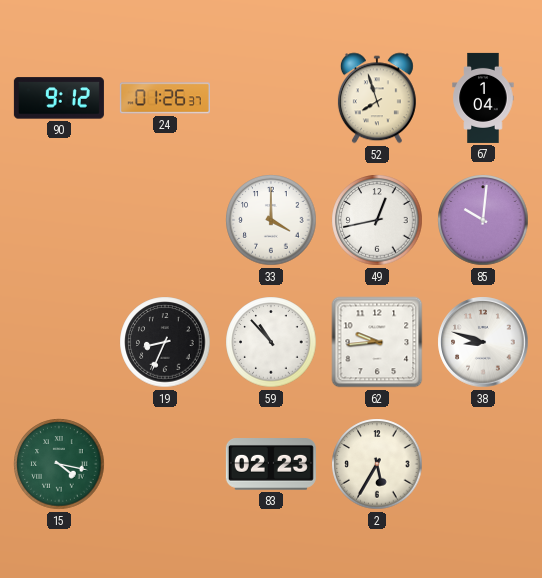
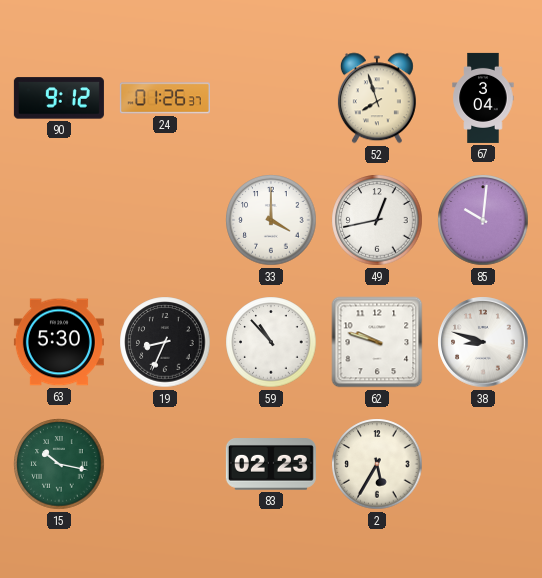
67: 1:04 -> 3:04 (483, 98)
63: none -> 5:30 (59, 342)
62: 9:44 -> 9:48 (377, 342)
15: 4:17 -> 10:17 (59, 464)
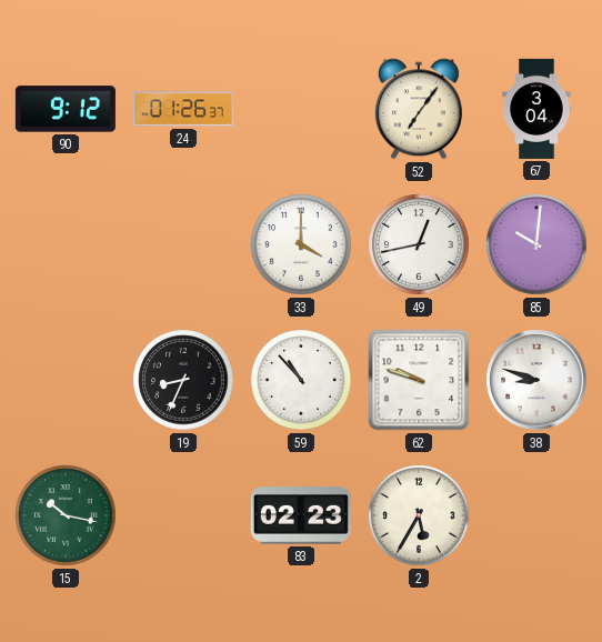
52: 7:57 -> 7:06 (419, 109)
63: 5:30 -> none (59, 342)
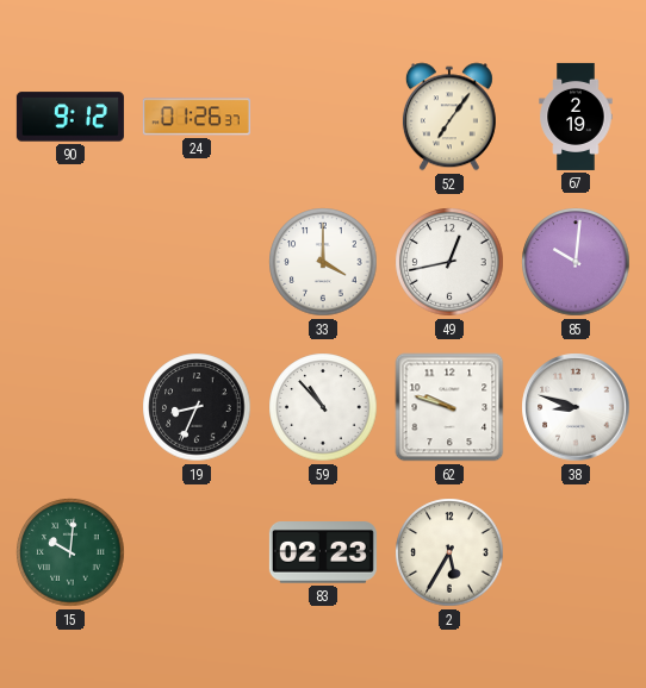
67: 3:04 -> 2:19 (576, 117)
15: 10:17 -> 10:01 (70, 552)
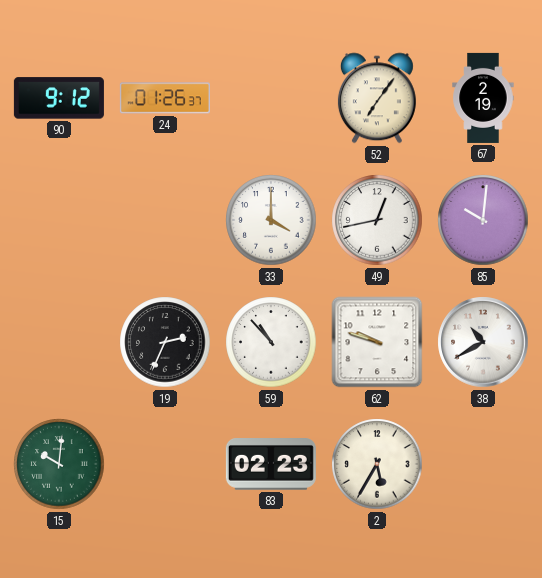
19: 8:34 -> 2:34 (165, 342)
38: 8:48 -> 10:40 (483, 342)
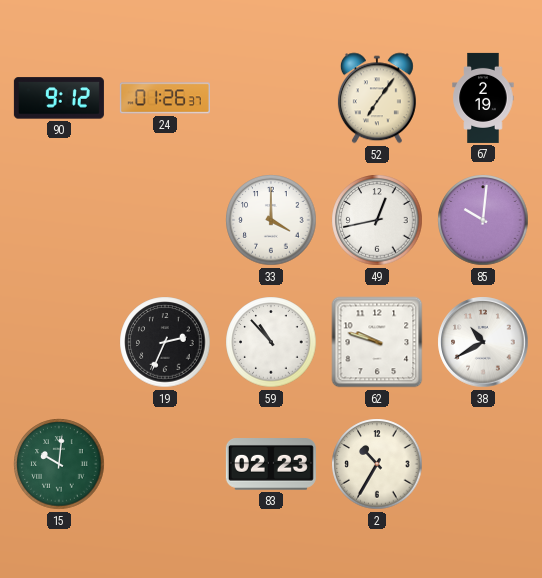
2: 5:35 -> 10:35 (377, 464)
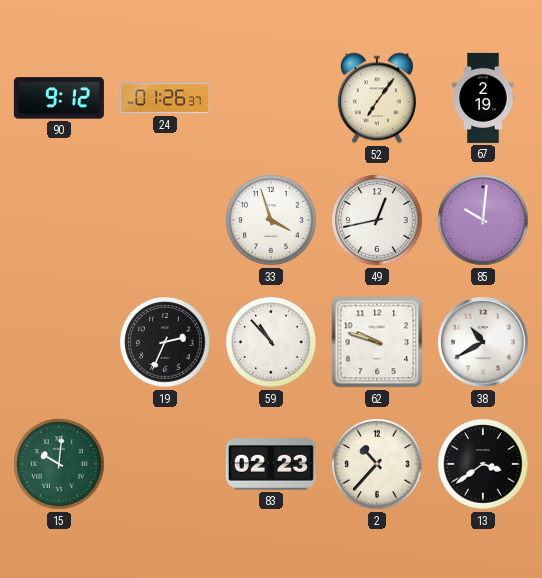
33: 4:00 -> 3:57 (271, 220)
2: 10:35 -> 10:37 (377, 464)
13: none -> 3:39 (483, 464)
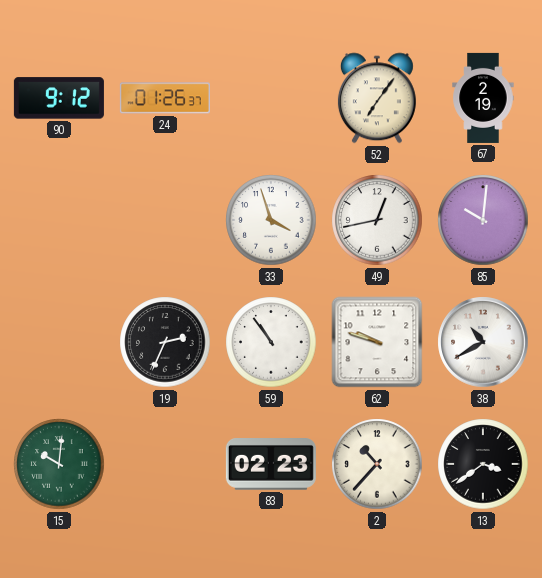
59: 10:53 -> 10:54 (271, 342)
